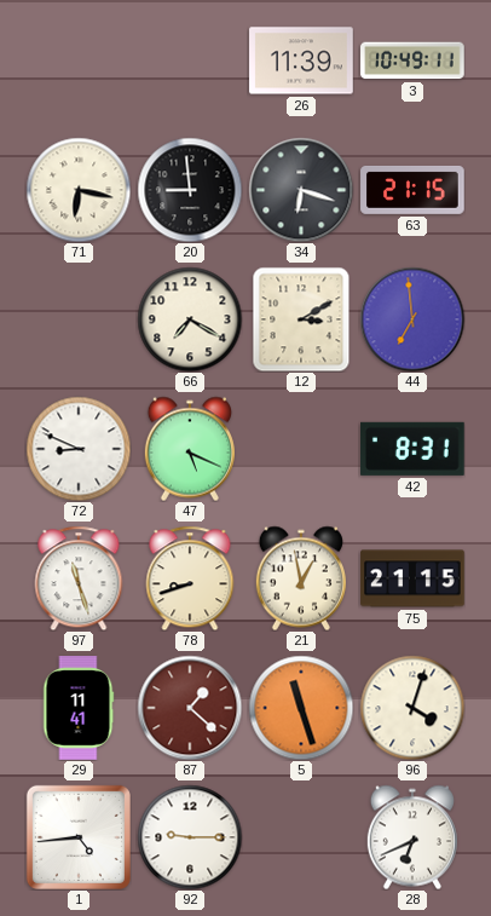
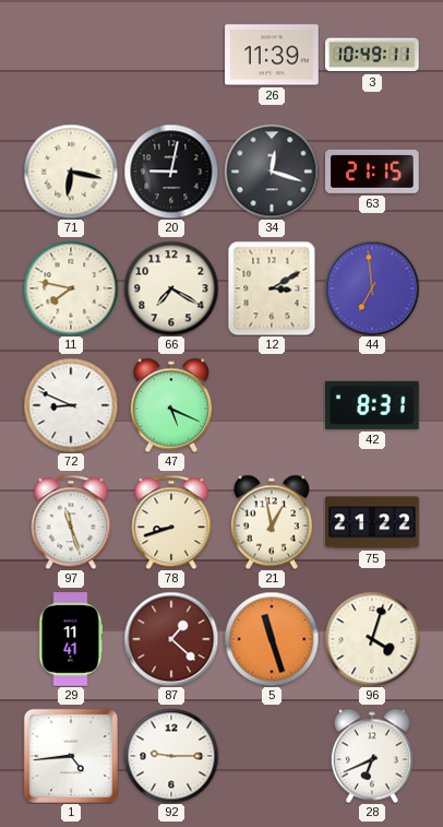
20: 8:59 -> 9:02 (171, 172)
34: 6:18 -> 12:18 (272, 172)
11: none -> 7:47 (71, 288)
75: 21:15 -> 21:22 (372, 522)
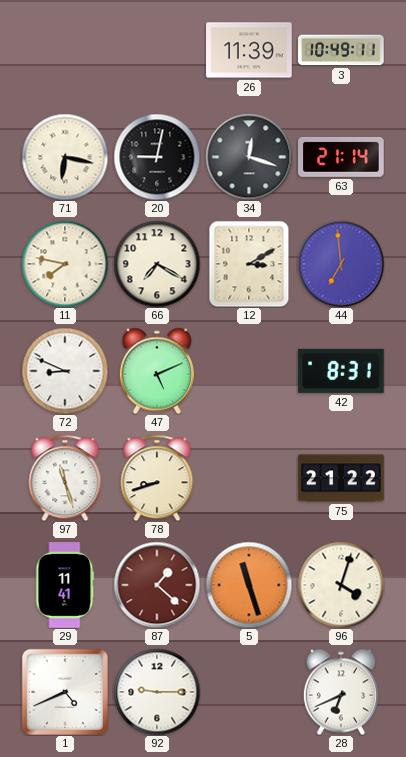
63: 21:15 -> 21:14 (341, 157)
47: 5:19 -> 5:11 (157, 371)
21: 12:58 -> none (272, 522)
1: 4:44 -> 4:41 (65, 692)
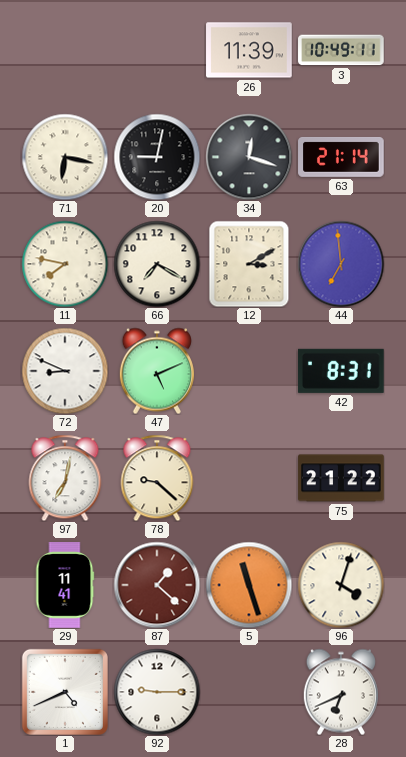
97: 11:27 -> 7:02 (65, 478)
78: 8:42 -> 9:22 (157, 478)
